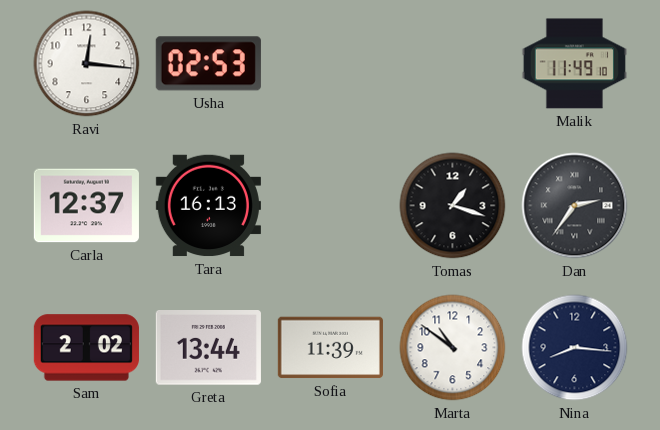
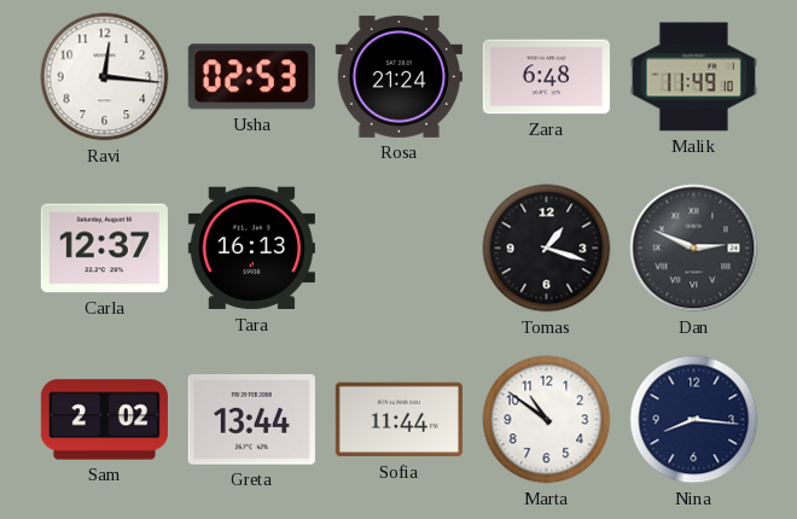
Rosa: none -> 21:24 (398, 76)
Zara: none -> 6:48 (546, 77)
Dan: 2:36 -> 2:49 (694, 249)
Sofia: 11:39 -> 11:44 (398, 420)
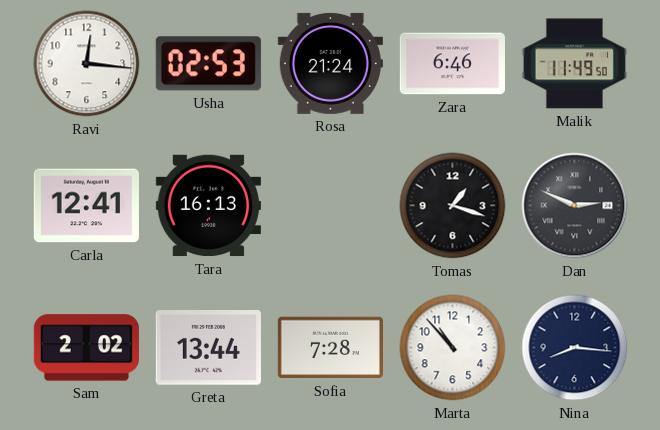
Zara: 6:48 -> 6:46 (452, 64)
Malik: 11:49:10 -> 11:49:50 (574, 64)
Carla: 12:37 -> 12:41 (86, 206)
Sofia: 11:44 -> 7:28 (330, 348)
Marta: 10:51 -> 10:53 (453, 348)
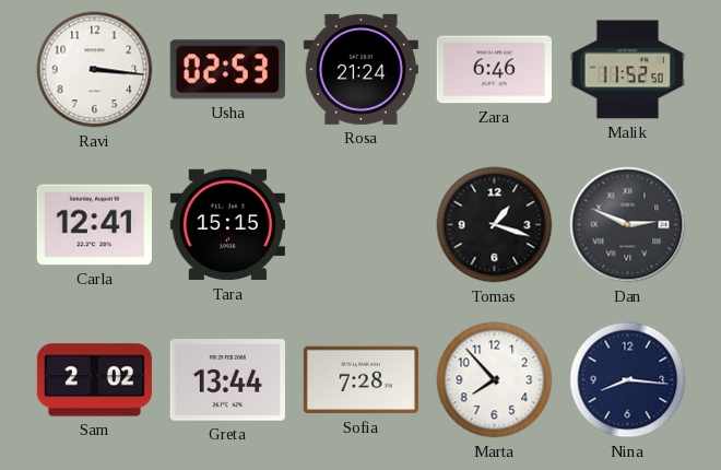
Ravi: 12:16 -> 3:16 (95, 70)
Malik: 11:49 -> 11:52 (627, 70)
Tara: 16:13 -> 15:15 (227, 225)
Marta: 10:53 -> 7:53 (495, 380)
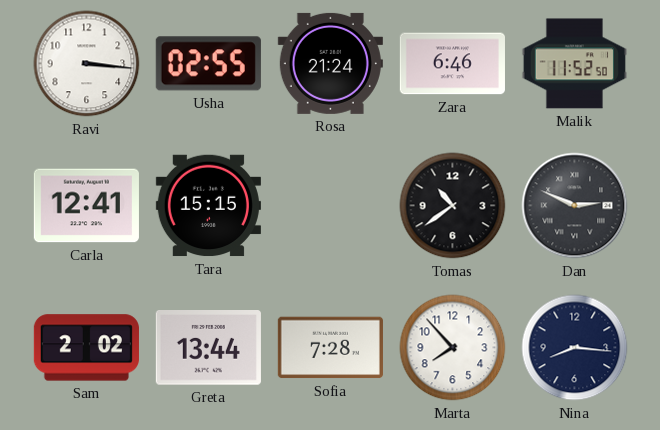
Usha: 02:53 -> 02:55 (208, 64)
Tomas: 1:18 -> 10:39 (453, 206)
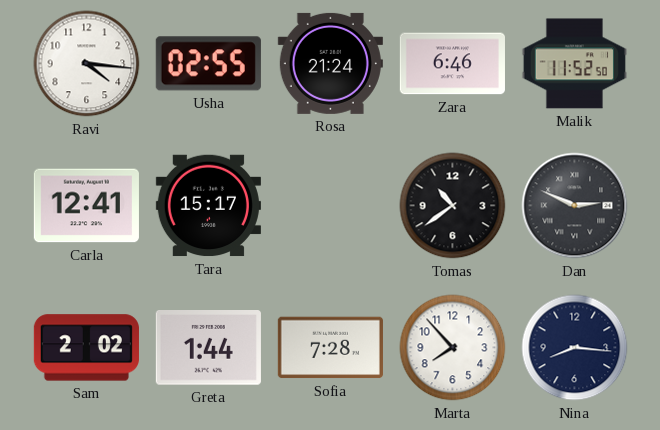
Ravi: 3:16 -> 4:16 (87, 64)
Tara: 15:15 -> 15:17 (208, 206)
Greta: 13:44 -> 1:44 (208, 348)
